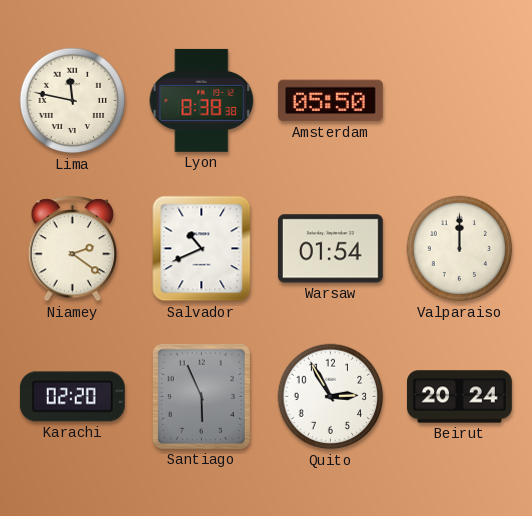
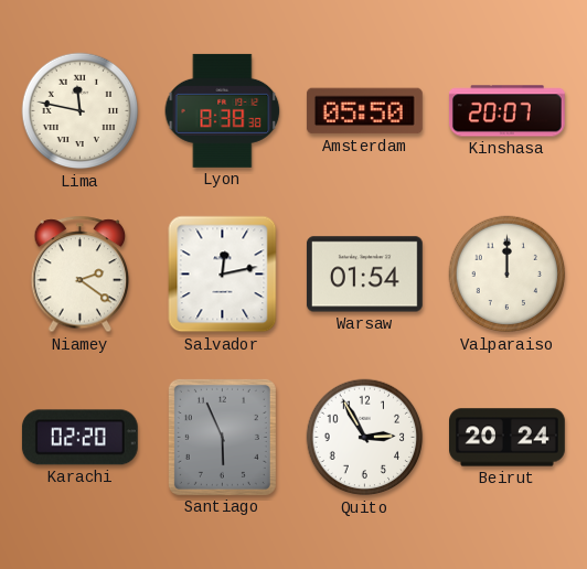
Kinshasa: none -> 20:07 (506, 111)
Salvador: 10:41 -> 12:13 (223, 275)
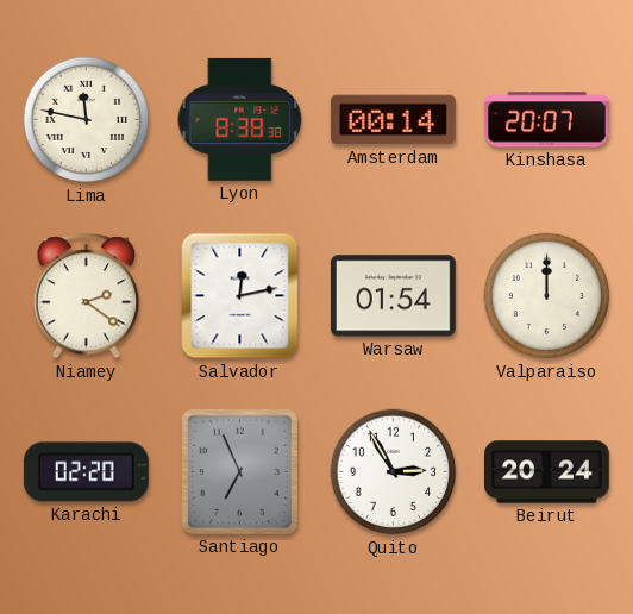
Amsterdam: 05:50 -> 00:14 (393, 120)
Santiago: 5:56 -> 6:56 (239, 471)
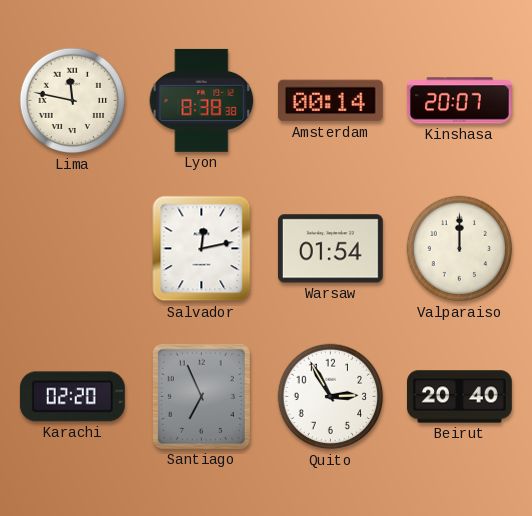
Niamey: 2:21 -> none (87, 296)
Beirut: 20:24 -> 20:40 (460, 397)
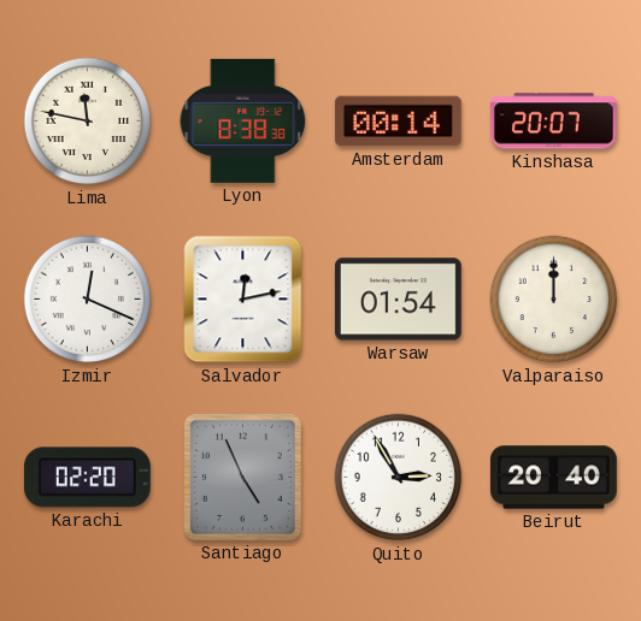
Izmir: none -> 12:19 (88, 300)
Santiago: 6:56 -> 4:56 (242, 477)
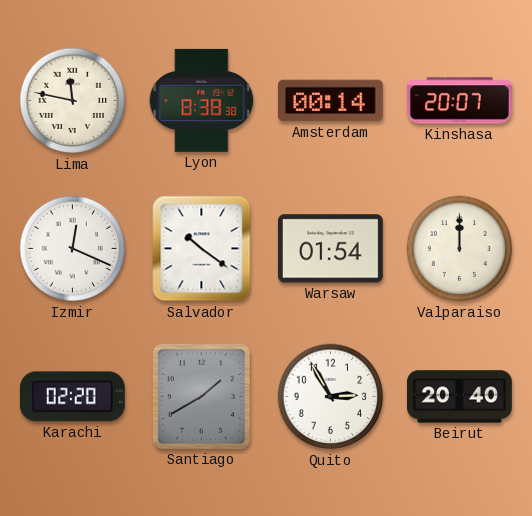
Salvador: 12:13 -> 10:21 (202, 249)
Santiago: 4:56 -> 1:40 (201, 396)
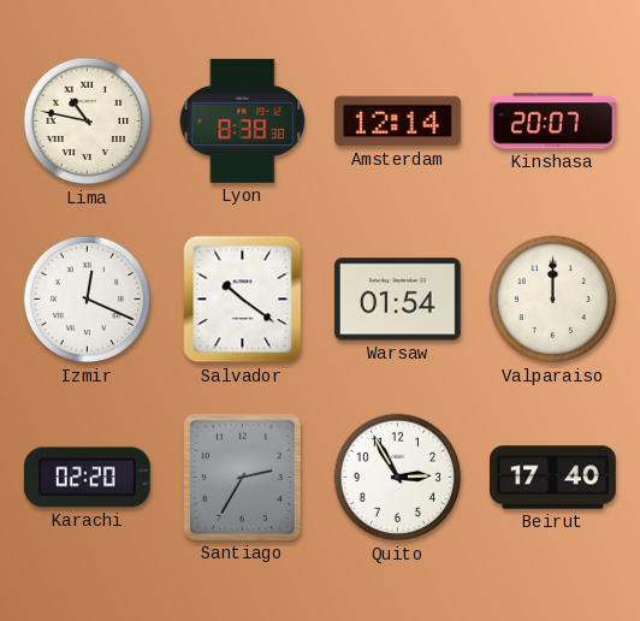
Lima: 11:47 -> 10:47 (88, 122)
Amsterdam: 00:14 -> 12:14 (397, 122)
Santiago: 1:40 -> 2:35 (242, 477)
Beirut: 20:40 -> 17:40 (553, 478)
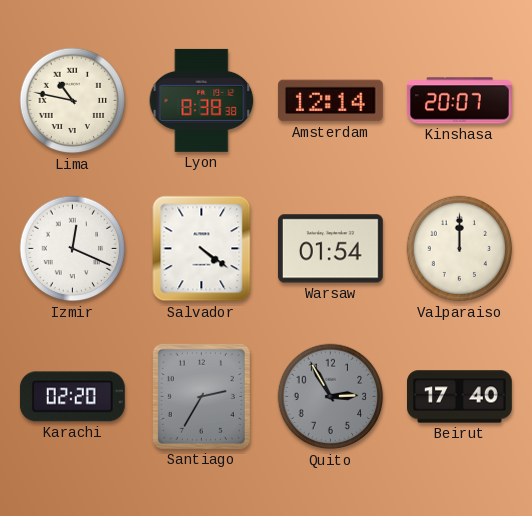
Salvador: 10:21 -> 4:21 (202, 249)
Quito dial: white -> grey (331, 397)
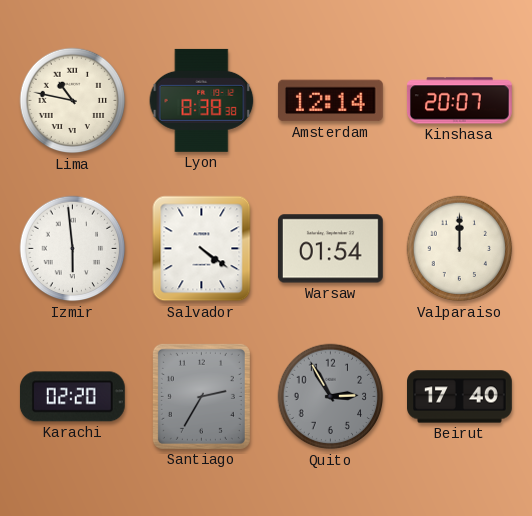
Izmir: 12:19 -> 5:59 (73, 249)
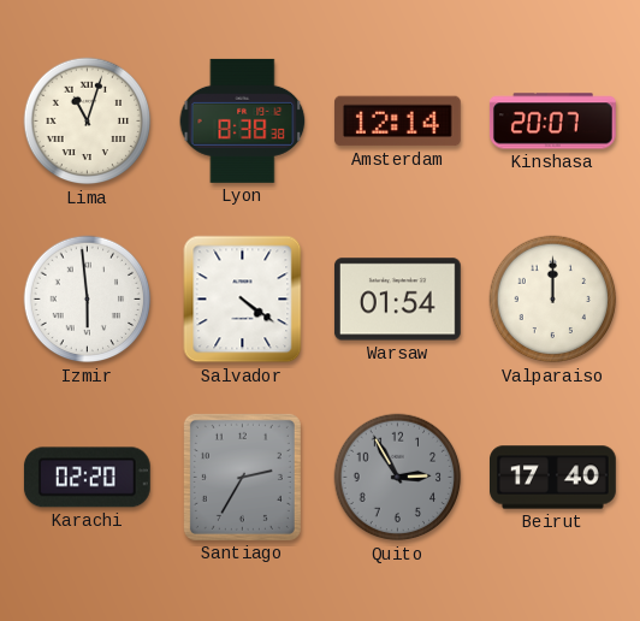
Lima: 10:47 -> 11:03 (88, 122)
